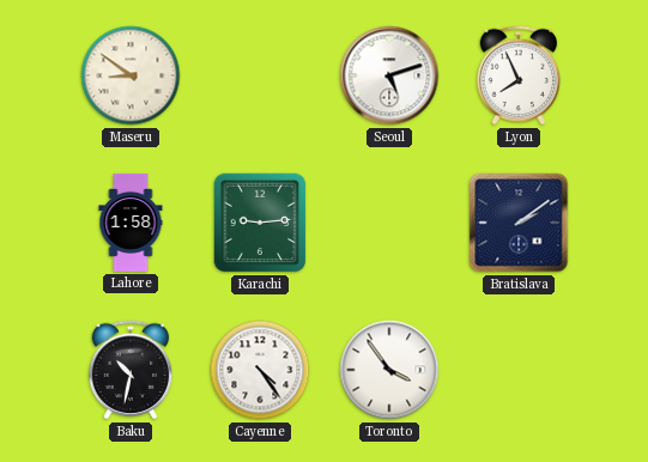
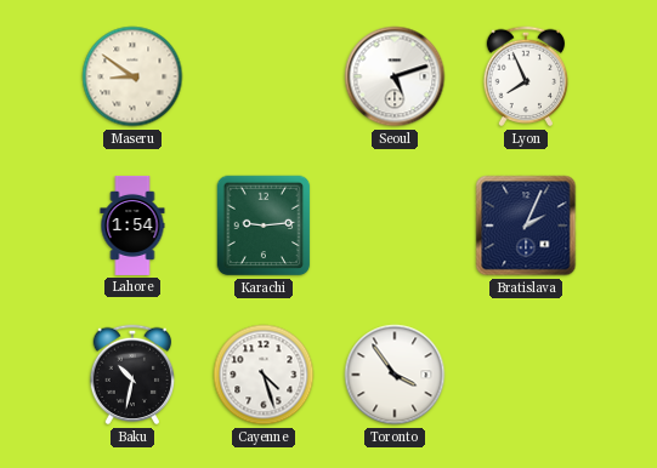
Lahore: 1:58 -> 1:54 (132, 226)
Bratislava: 2:09 -> 2:04 (526, 226)
Cayenne: 4:24 -> 4:27 (264, 375)
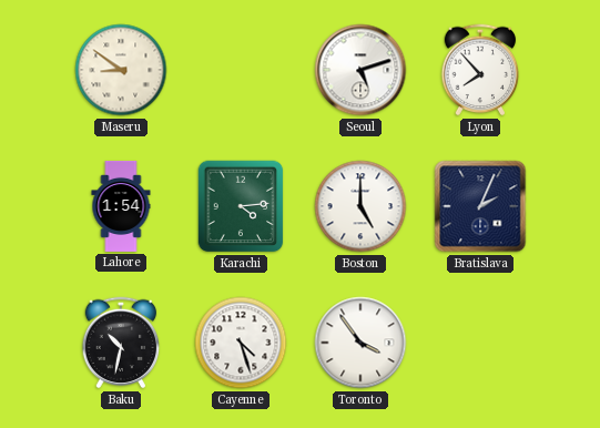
Lyon: 7:56 -> 7:53 (480, 70)
Karachi: 9:14 -> 4:14 (241, 206)
Boston: none -> 5:00 (360, 206)
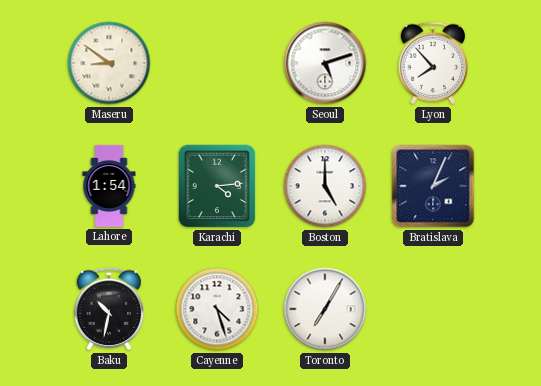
Toronto: 3:54 -> 7:05 (325, 309)
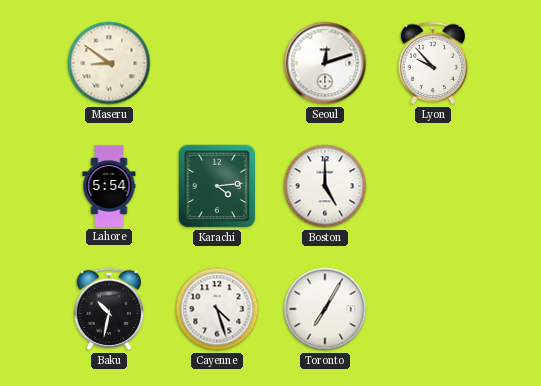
Seoul: 5:12 -> 12:12 (325, 63)
Lyon: 7:53 -> 9:53 (433, 63)
Lahore: 1:54 -> 5:54 (109, 186)
Bratislava: 2:04 -> none (433, 186)
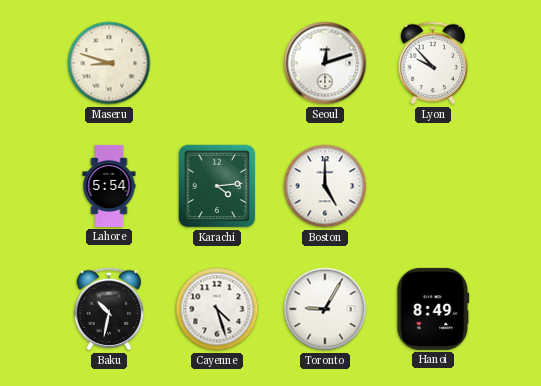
Maseru: 8:51 -> 8:48 (109, 63)
Toronto: 7:05 -> 9:05 (325, 309)
Hanoi: none -> 8:49 (433, 309)
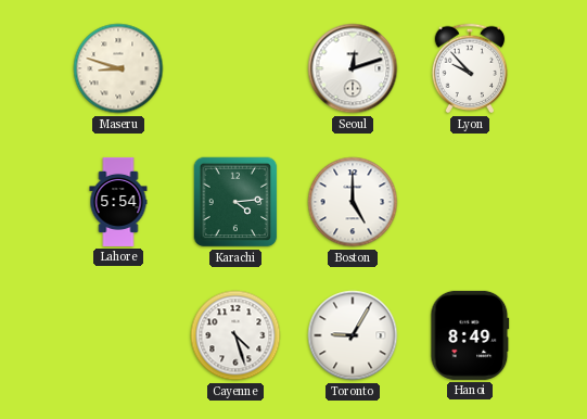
Baku: 10:32 -> none (109, 309)
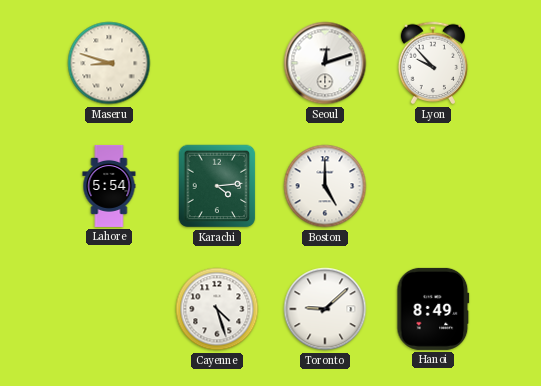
Toronto: 9:05 -> 9:08 (325, 309)
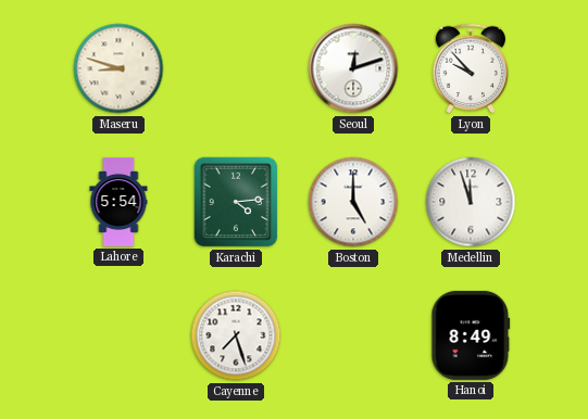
Medellin: none -> 11:57 (471, 202)
Cayenne: 4:27 -> 7:27 (236, 335)
Toronto: 9:08 -> none (325, 309)
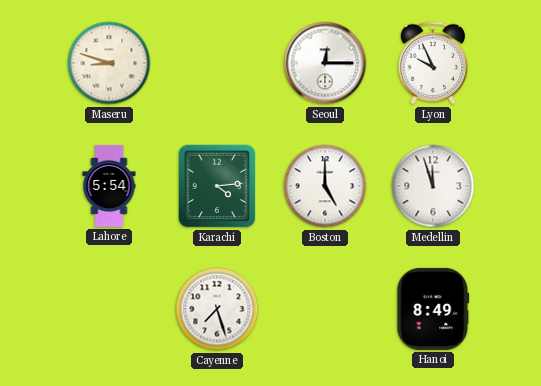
Seoul: 12:12 -> 12:15 (325, 63)
Lyon: 9:53 -> 9:56 (433, 63)
